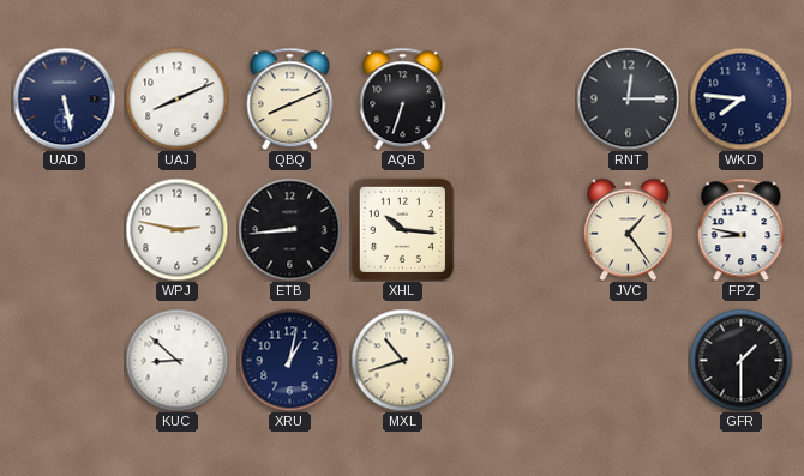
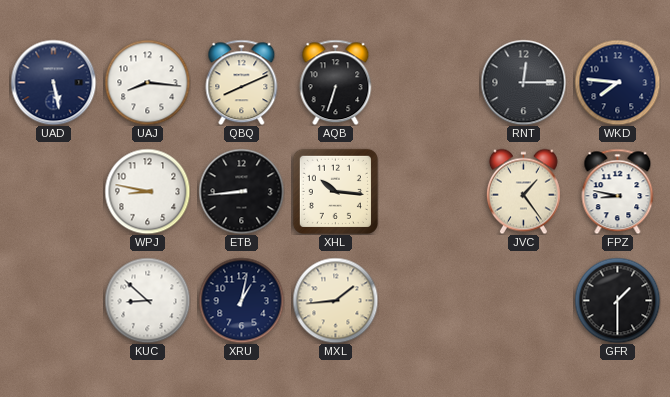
UAJ: 8:11 -> 8:16 (147, 82)
WPJ: 2:47 -> 8:47 (147, 191)
MXL: 10:42 -> 1:44 (335, 300)
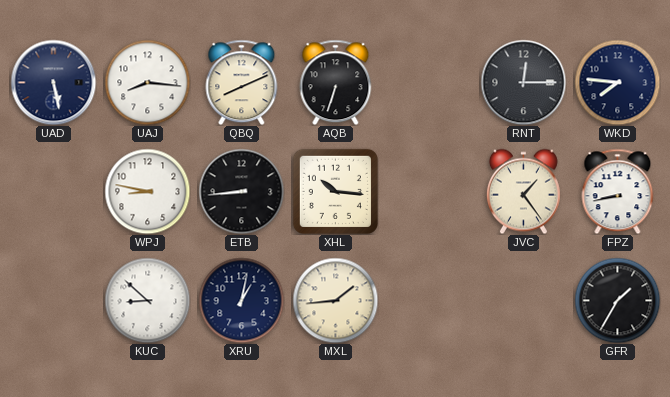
FPZ: 8:47 -> 8:43 (618, 191)
GFR: 1:30 -> 1:35 (617, 300)
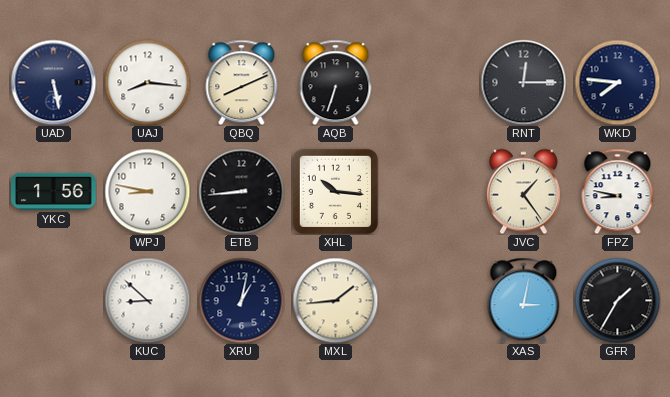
YKC: none -> 1:56 (54, 191)
FPZ: 8:43 -> 8:47 (618, 191)
XAS: none -> 3:02 (524, 300)
